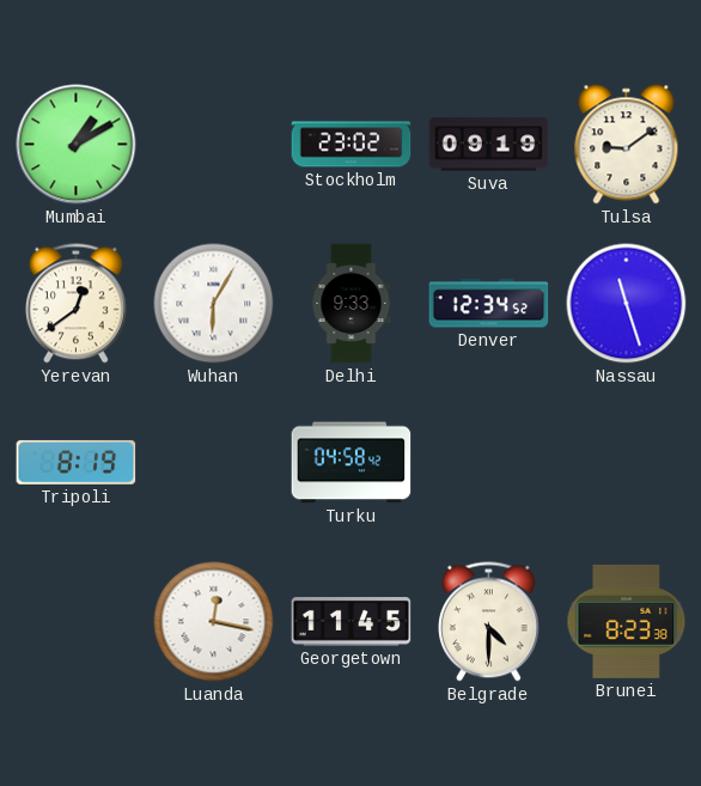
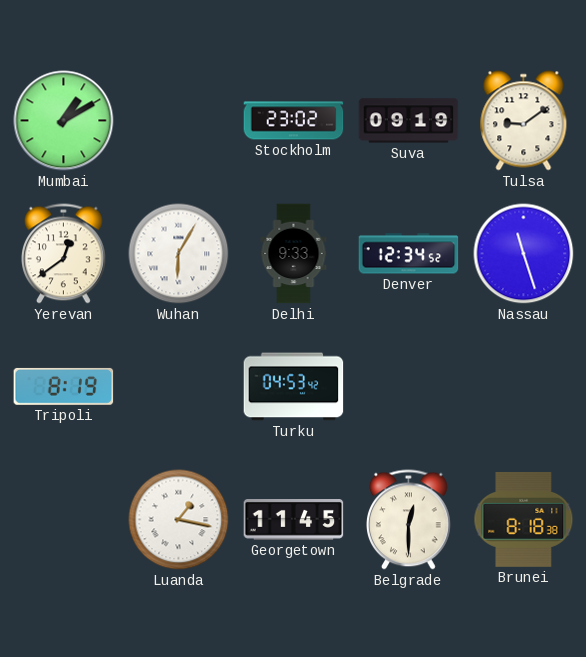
Turku: 04:58 -> 04:53 (294, 387)
Luanda: 12:17 -> 1:17 (179, 520)
Belgrade: 4:30 -> 12:30 (409, 520)
Brunei: 8:23 -> 8:18 (524, 519)
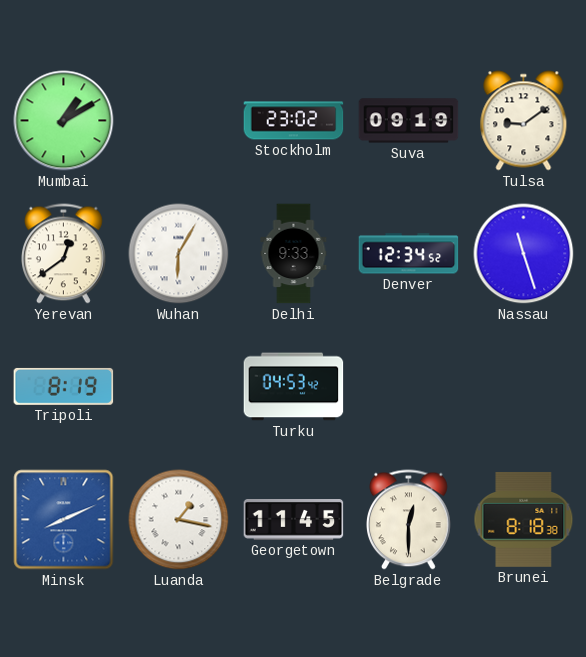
Minsk: none -> 8:11 (64, 520)
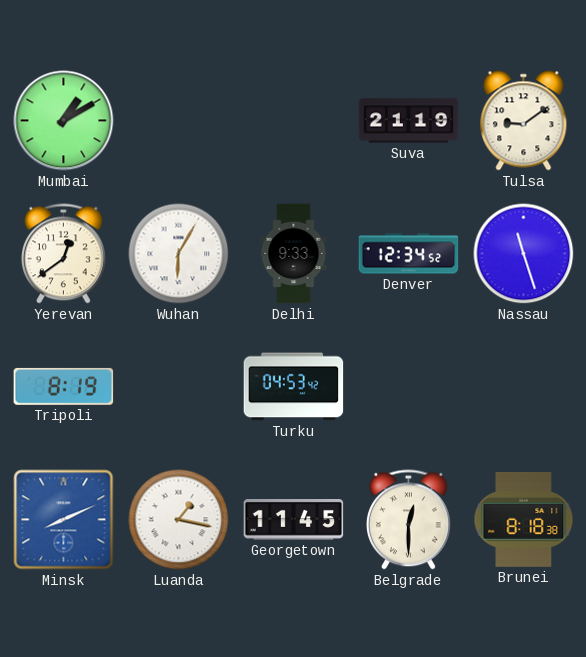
Stockholm: 23:02 -> none (294, 121)
Suva: 09:19 -> 21:19 (409, 121)
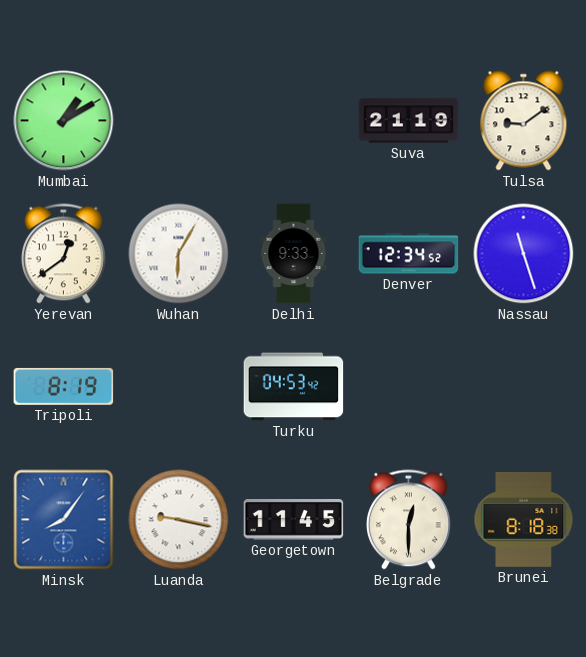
Minsk: 8:11 -> 8:06 (64, 520)
Luanda: 1:17 -> 9:17 (179, 520)
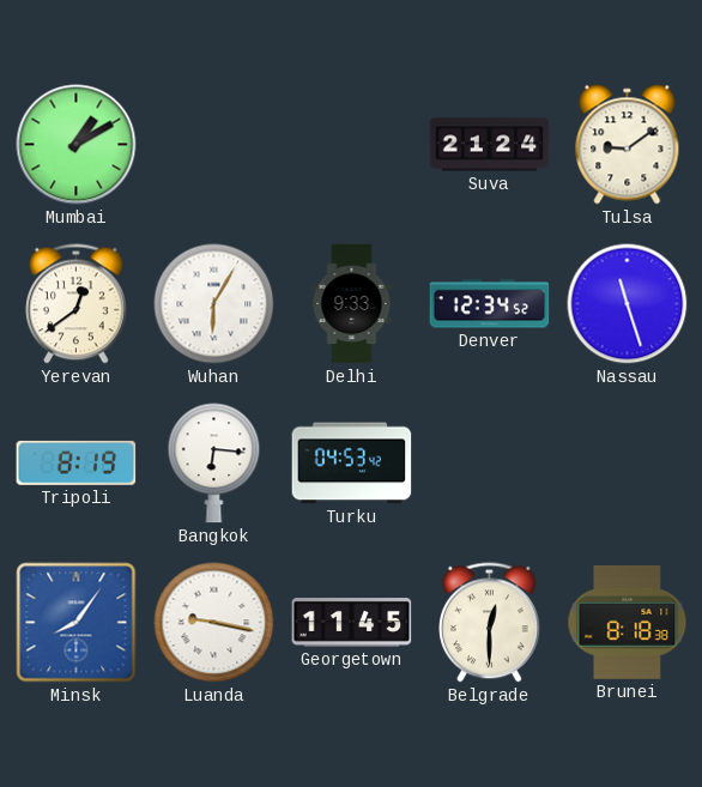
Suva: 21:19 -> 21:24 (490, 145)
Bangkok: none -> 6:16 (214, 464)
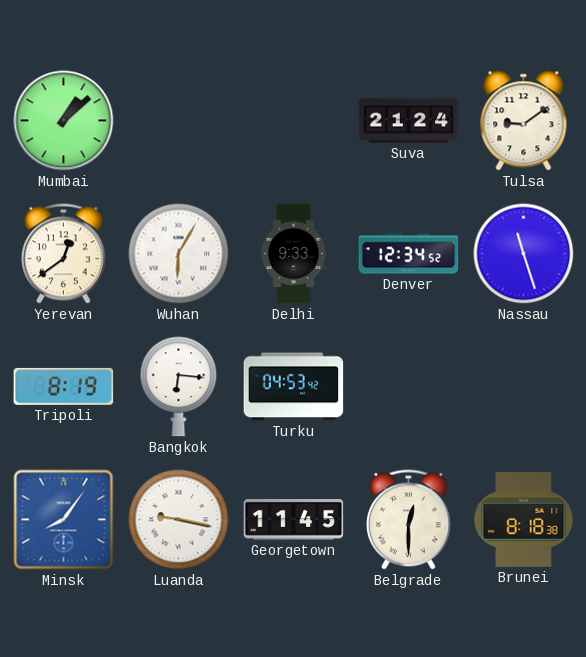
Mumbai: 1:10 -> 1:08 (64, 121)
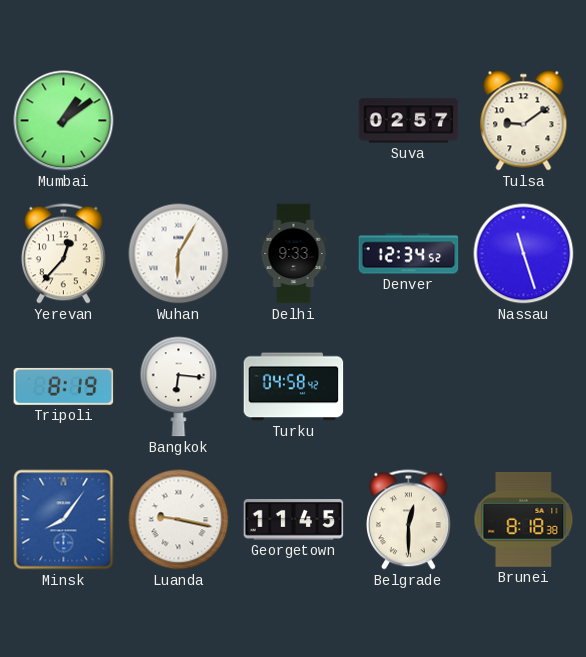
Mumbai: 1:08 -> 1:09 (64, 121)
Suva: 21:24 -> 02:57 (409, 121)
Yerevan: 12:39 -> 12:37 (64, 254)
Turku: 04:53 -> 04:58 (294, 387)
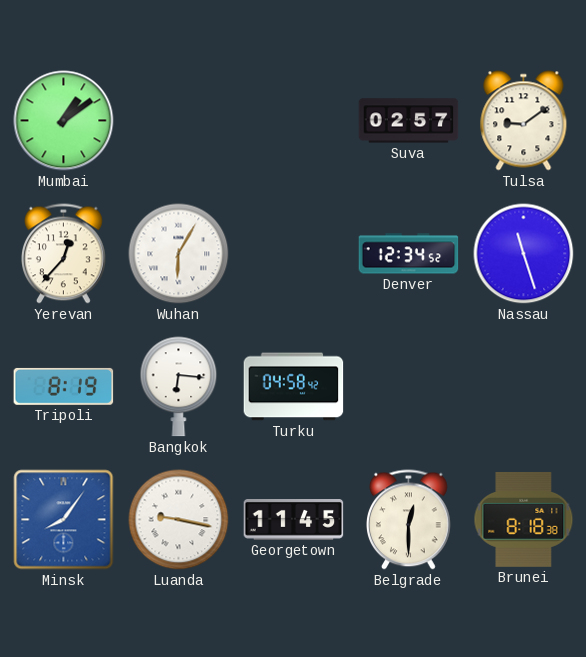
Delhi: 9:33 -> none (294, 254)
